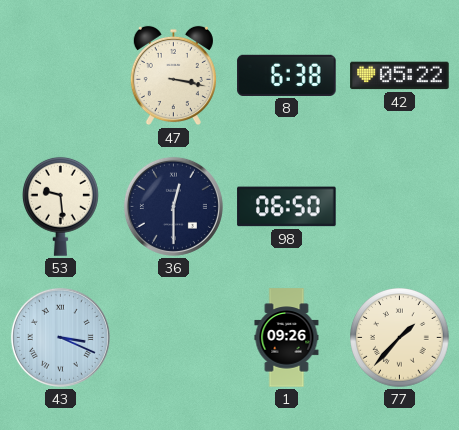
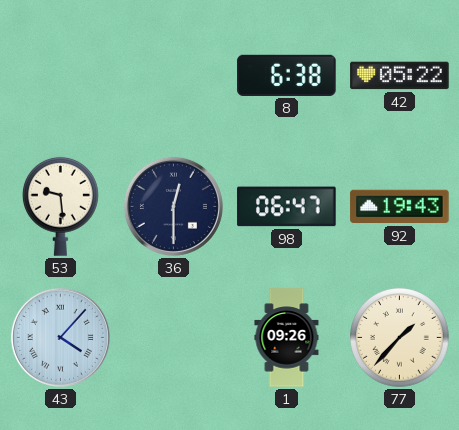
47: 3:17 -> none (173, 76)
98: 06:50 -> 06:47 (287, 207)
92: none -> 19:43 (400, 207)
43: 3:19 -> 4:07 (60, 337)
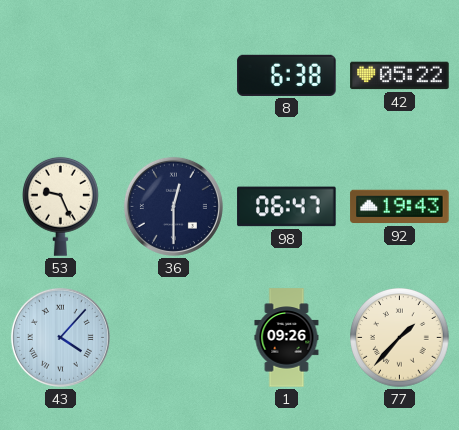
53: 9:29 -> 9:26 (60, 206)
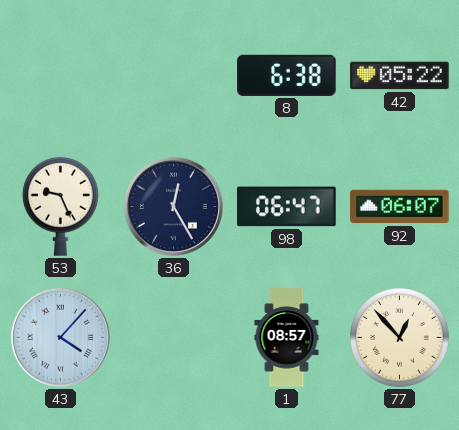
36: 12:30 -> 12:25 (173, 206)
92: 19:43 -> 06:07 (400, 207)
1: 09:26 -> 08:57 (287, 338)
77: 1:37 -> 12:53 (400, 338)
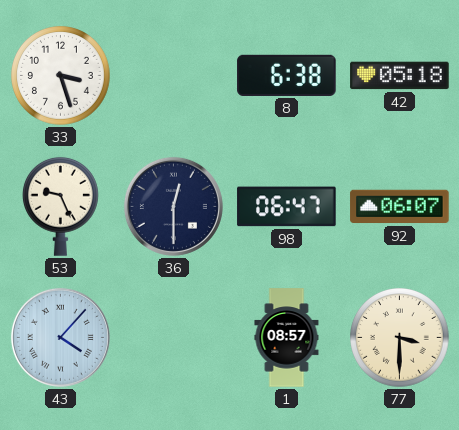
33: none -> 3:27 (61, 76)
42: 05:22 -> 05:18 (400, 76)
36: 12:25 -> 12:30 (173, 206)
77: 12:53 -> 3:30 (400, 338)
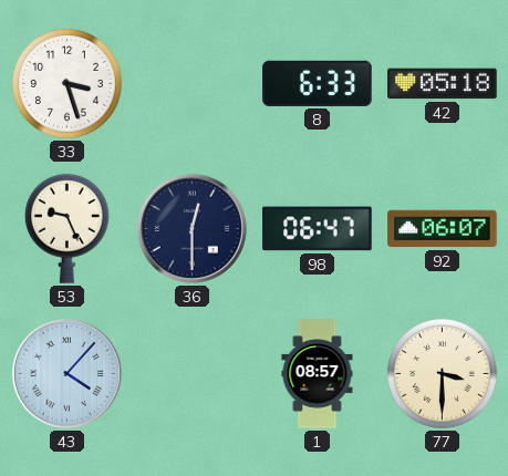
8: 6:38 -> 6:33 (318, 83)
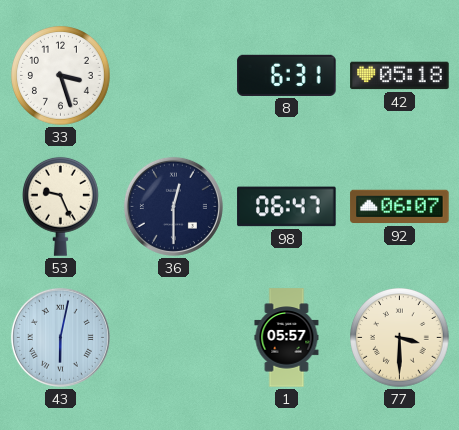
8: 6:33 -> 6:31 (287, 75)
43: 4:07 -> 6:02 (60, 337)
1: 08:57 -> 05:57 (287, 338)
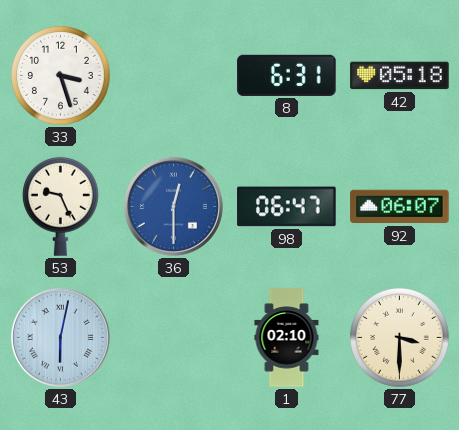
36 dial: navy -> blue (173, 206)
1: 05:57 -> 02:10 (287, 338)
